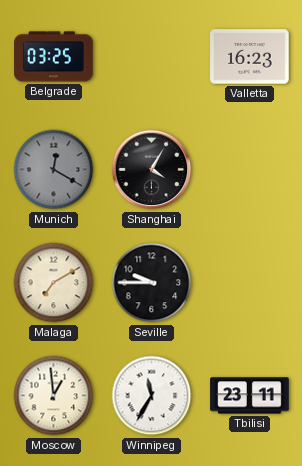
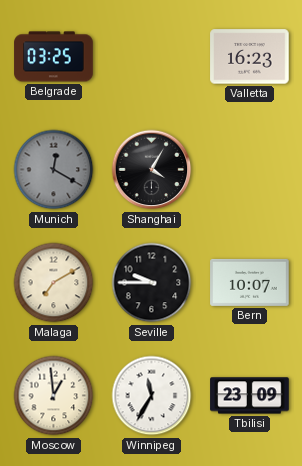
Bern: none -> 10:07 (250, 282)
Tbilisi: 23:11 -> 23:09 (250, 396)
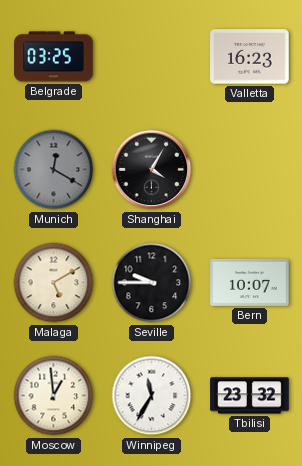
Malaga: 7:10 -> 5:10 (54, 283)
Tbilisi: 23:09 -> 23:32 (250, 396)
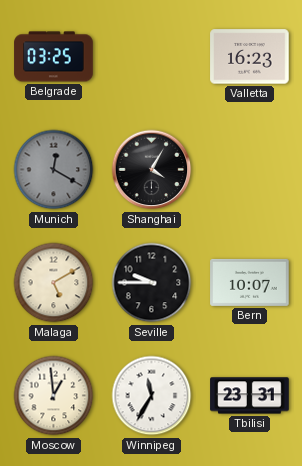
Tbilisi: 23:32 -> 23:31 (250, 396)
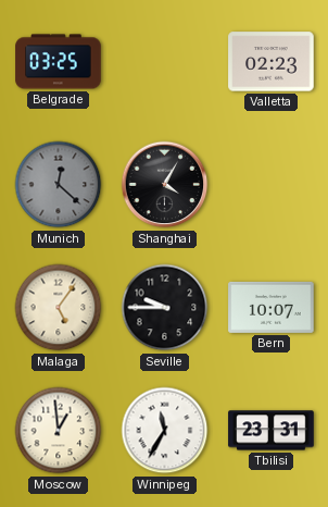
Valletta: 16:23 -> 02:23 (272, 62)
Munich: 12:20 -> 12:22 (59, 185)
Malaga: 5:10 -> 5:06 (59, 308)
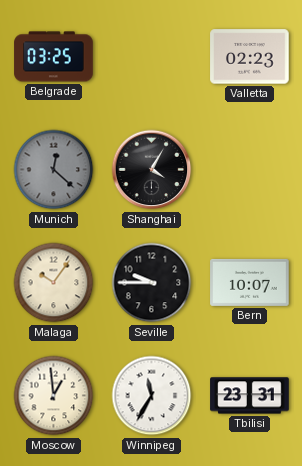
Malaga: 5:06 -> 10:06 (54, 283)
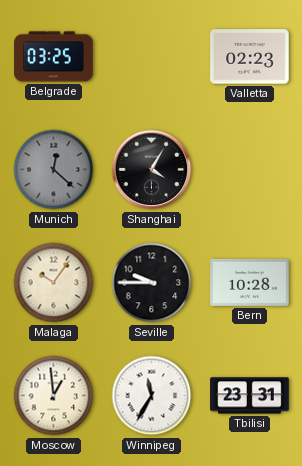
Bern: 10:07 -> 10:28 (250, 282)
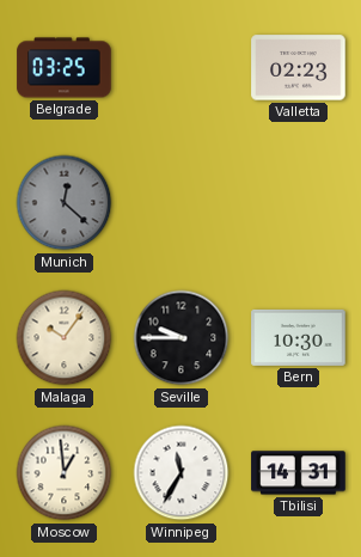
Shanghai: 4:05 -> none (152, 170)
Bern: 10:28 -> 10:30 (299, 337)
Tbilisi: 23:31 -> 14:31 (299, 473)
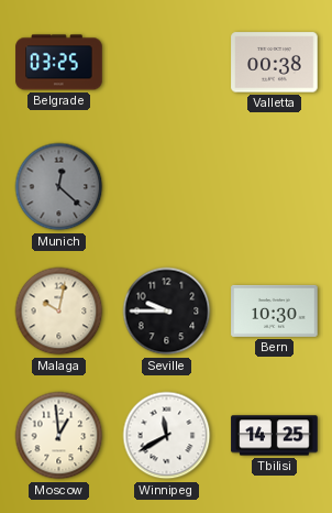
Valletta: 02:23 -> 00:38 (275, 63)
Malaga: 10:06 -> 10:02 (59, 312)
Winnipeg: 11:35 -> 11:40 (167, 436)
Tbilisi: 14:31 -> 14:25 (275, 436)
